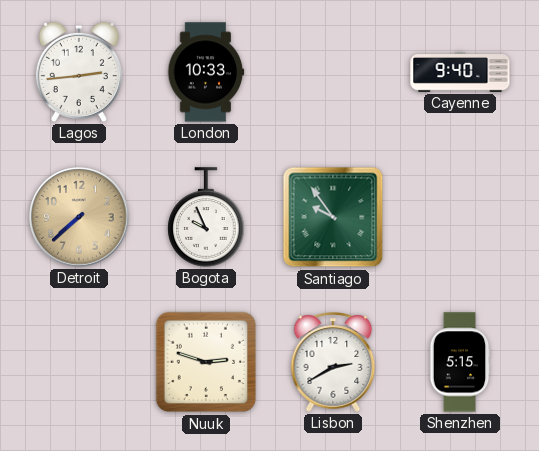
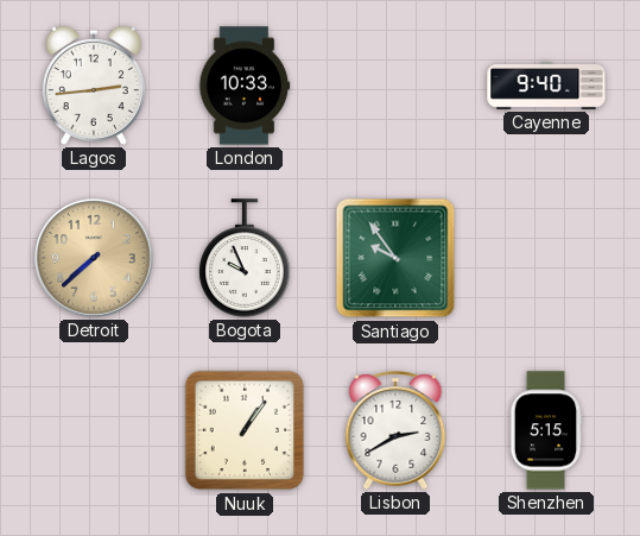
Nuuk: 2:48 -> 1:06 (245, 430)
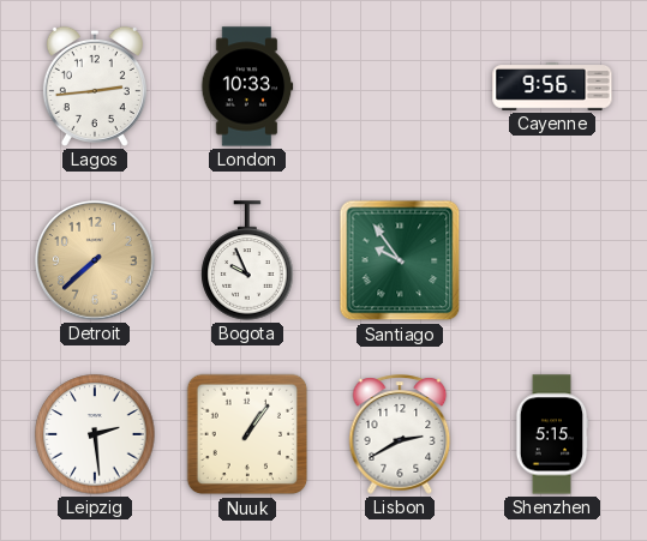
Cayenne: 9:40 -> 9:56 (552, 88)
Leipzig: none -> 2:29 (95, 434)
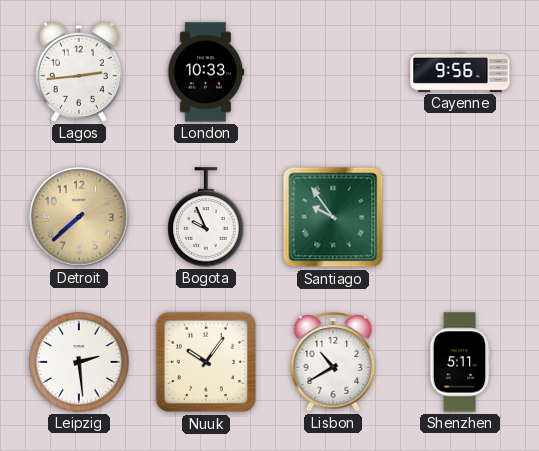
Nuuk: 1:06 -> 10:06 (206, 362)
Lisbon: 2:40 -> 10:40 (333, 362)
Shenzhen: 5:15 -> 5:11 (460, 362)
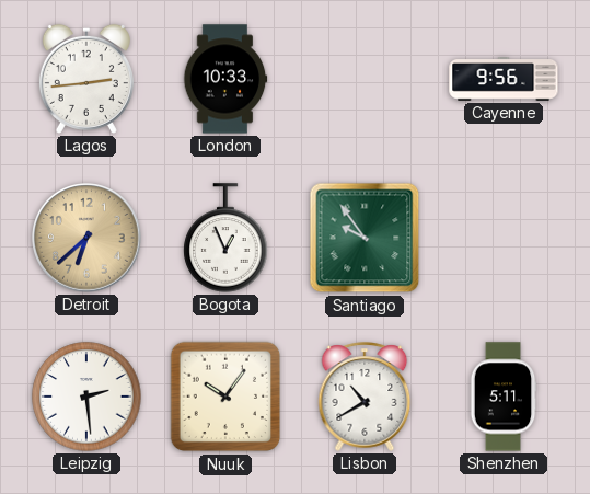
Detroit: 7:38 -> 6:38 (88, 239)
Bogota: 9:56 -> 12:56 (225, 238)
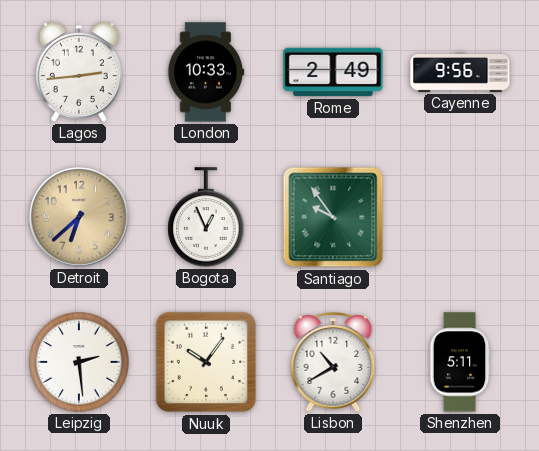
Rome: none -> 2:49 (333, 72)
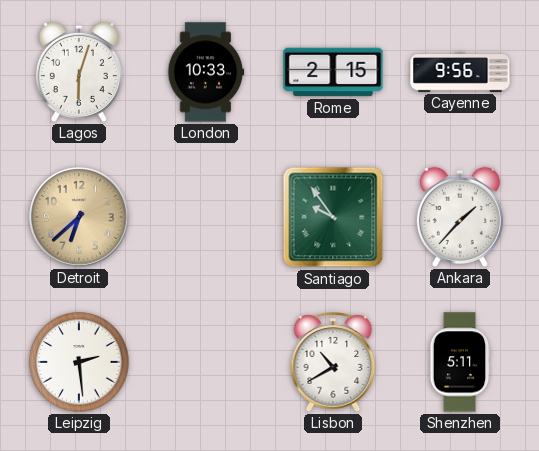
Lagos: 2:44 -> 6:03 (79, 72)
Rome: 2:49 -> 2:15 (333, 72)
Bogota: 12:56 -> none (206, 217)
Ankara: none -> 1:37 (460, 217)
Nuuk: 10:06 -> none (206, 362)
